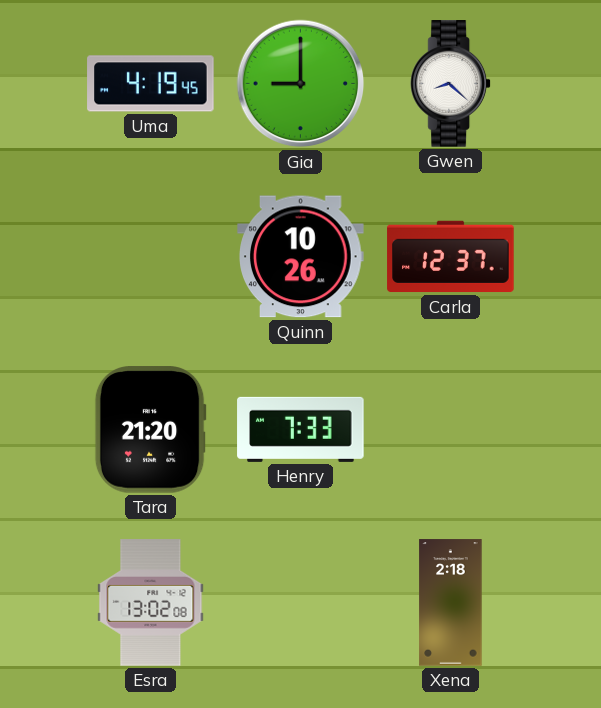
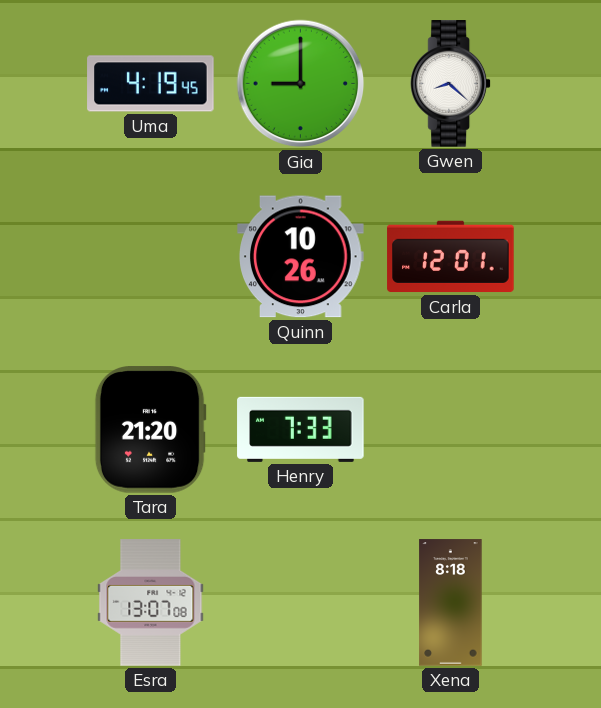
Carla: 12:37 -> 12:01 (451, 257)
Esra: 13:02 -> 13:07 (151, 603)
Xena: 2:18 -> 8:18 (451, 603)
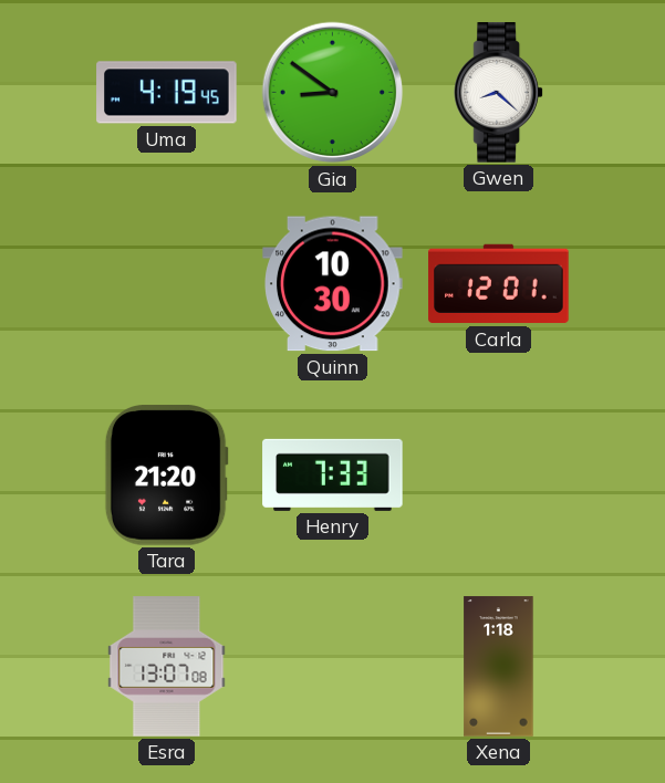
Gia: 9:00 -> 8:51 (333, 93)
Quinn: 10:26 -> 10:30 (333, 284)
Xena: 8:18 -> 1:18 (499, 667)
